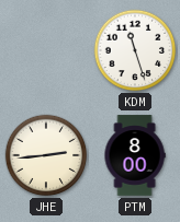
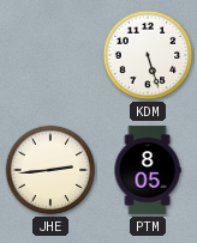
KDM: 11:27 -> 5:27 (148, 55)
PTM: 8:00 -> 8:05 (148, 170)
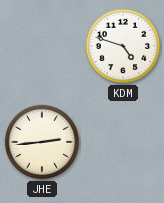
KDM: 5:27 -> 4:48 (123, 46)
PTM: 8:05 -> none (148, 170)
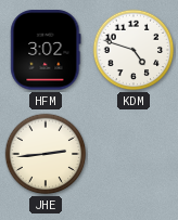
HFM: none -> 3:02 (46, 50)
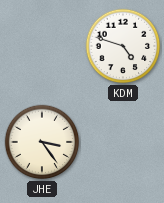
HFM: 3:02 -> none (46, 50)
JHE: 2:44 -> 3:24 (42, 142)
